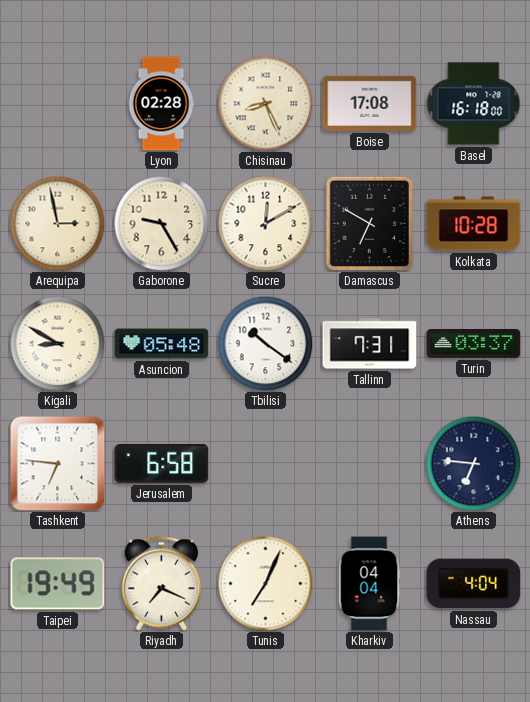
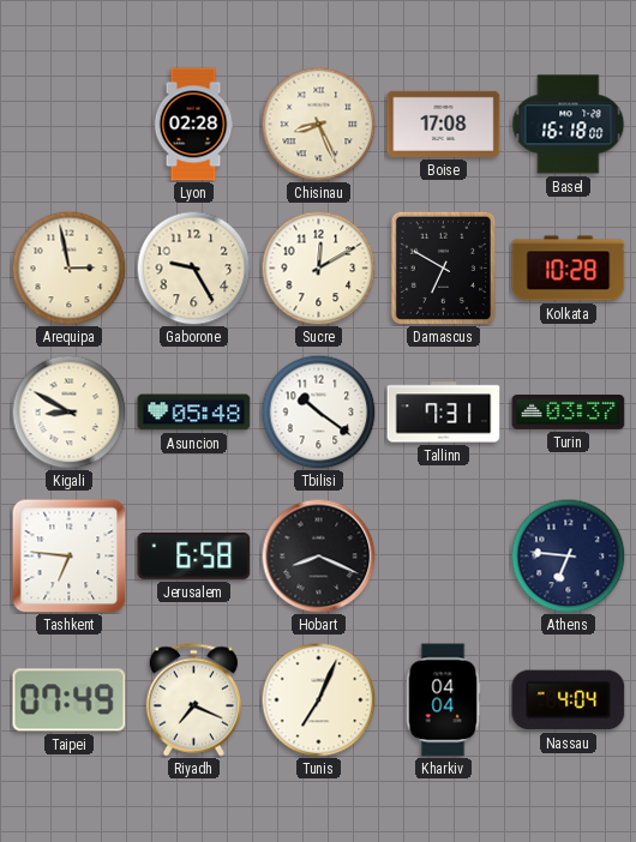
Hobart: none -> 8:19 (318, 555)
Taipei: 19:49 -> 07:49 (70, 700)
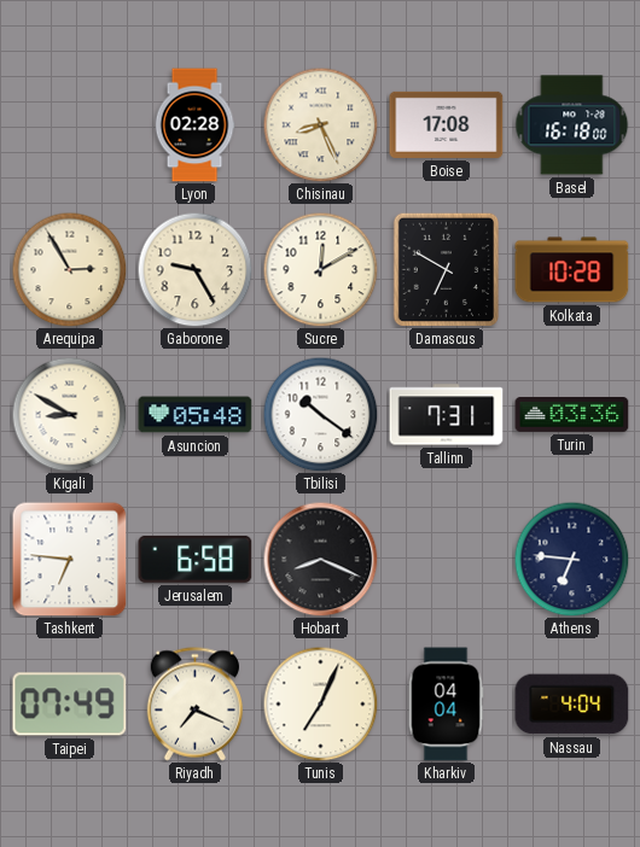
Arequipa: 2:58 -> 2:55 (69, 269)
Turin: 03:37 -> 03:36 (572, 415)
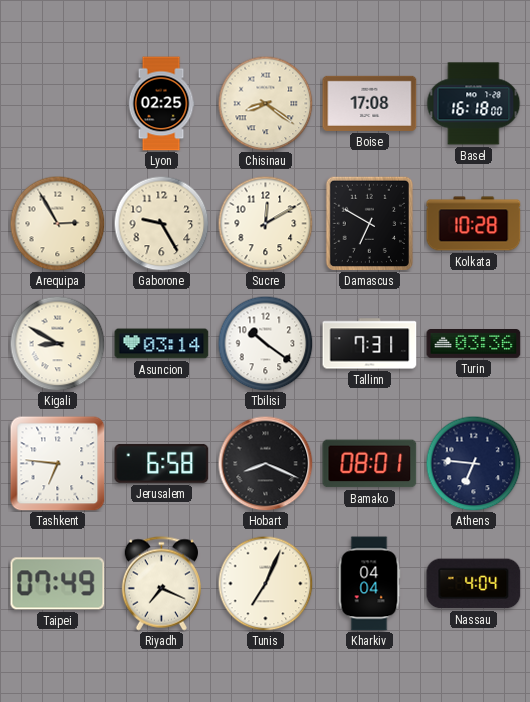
Lyon: 02:28 -> 02:25 (161, 104)
Chisinau: 8:26 -> 8:21 (265, 103)
Asuncion: 05:48 -> 03:14 (162, 344)
Bamako: none -> 08:01 (370, 464)
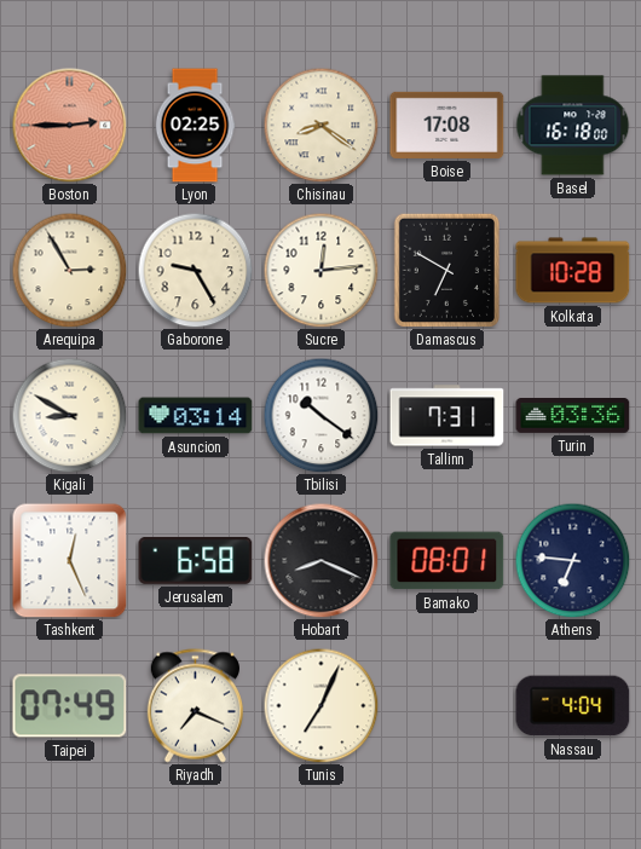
Boston: none -> 2:45 (69, 125)
Sucre: 12:10 -> 12:14 (320, 270)
Tashkent: 6:46 -> 12:26 (70, 561)
Kharkiv: 04:04 -> none (369, 584)
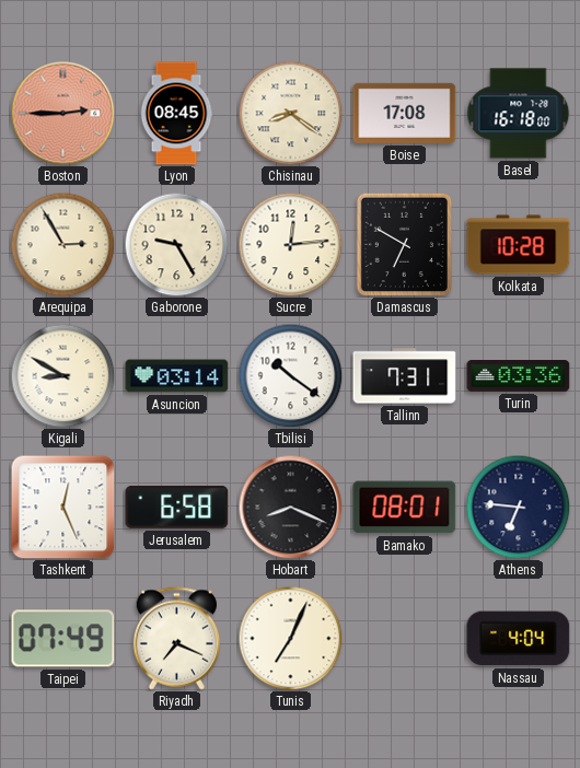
Lyon: 02:25 -> 08:45 (176, 114)
